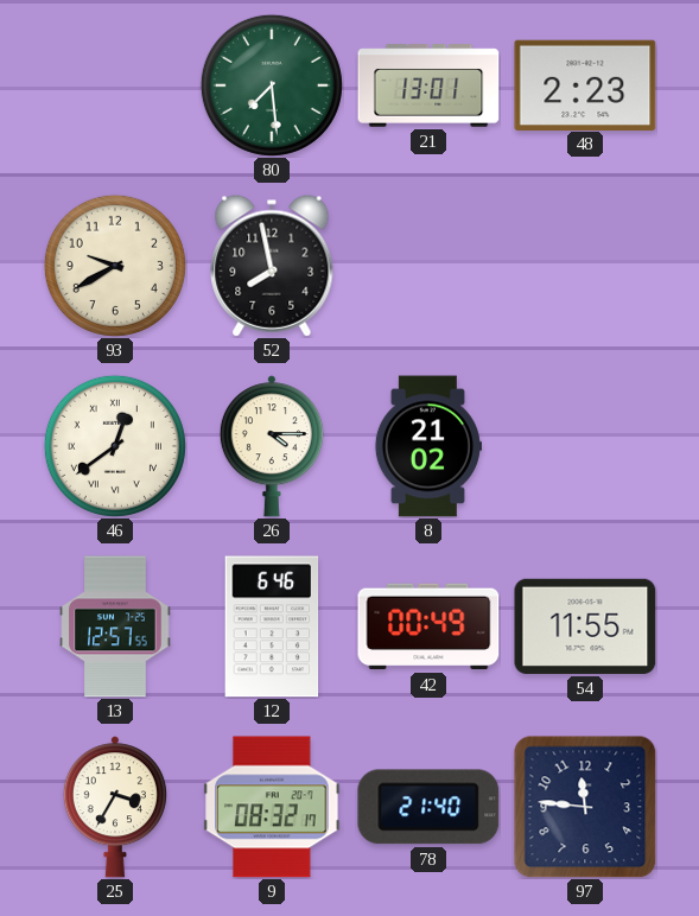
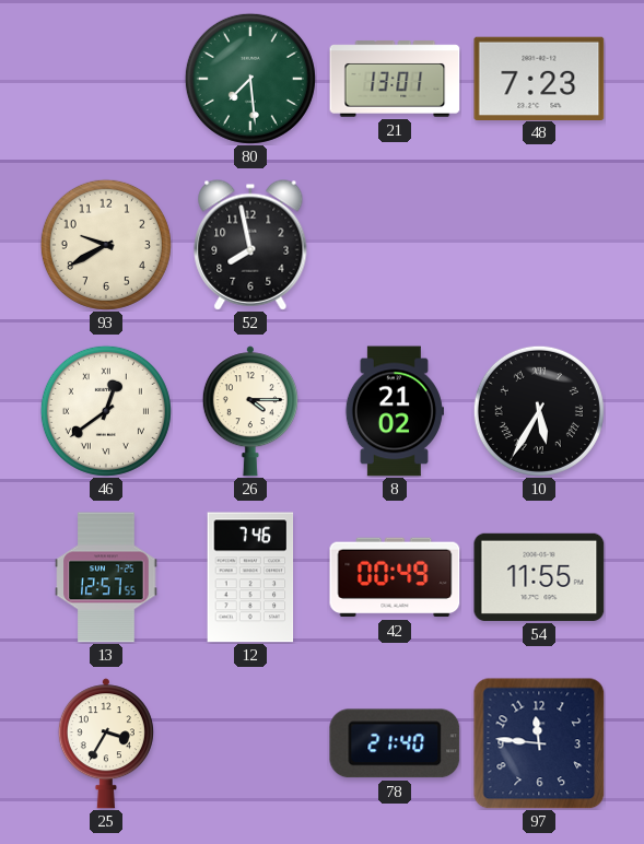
48: 2:23 -> 7:23 (539, 78)
10: none -> 5:35 (539, 411)
12: 6:46 -> 7:46 (250, 577)
9: 08:32 -> none (272, 807)
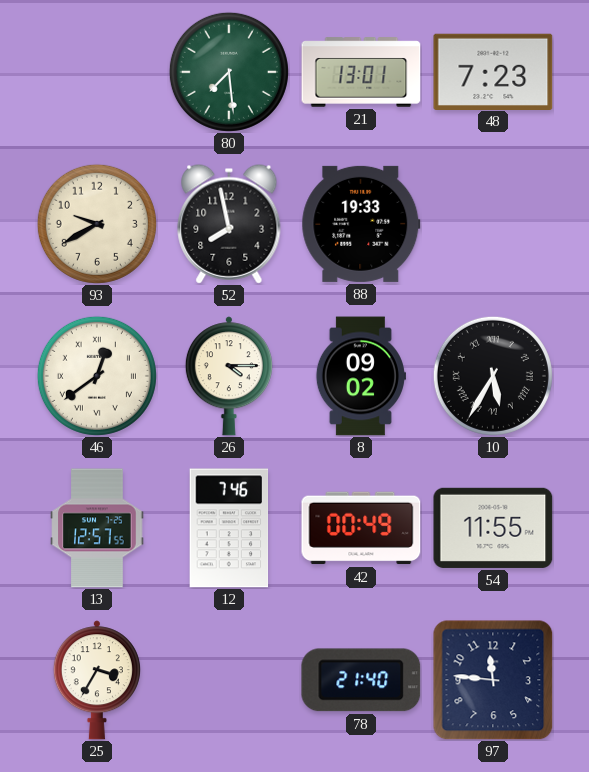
88: none -> 19:33 (361, 224)
8: 21:02 -> 09:02 (360, 376)
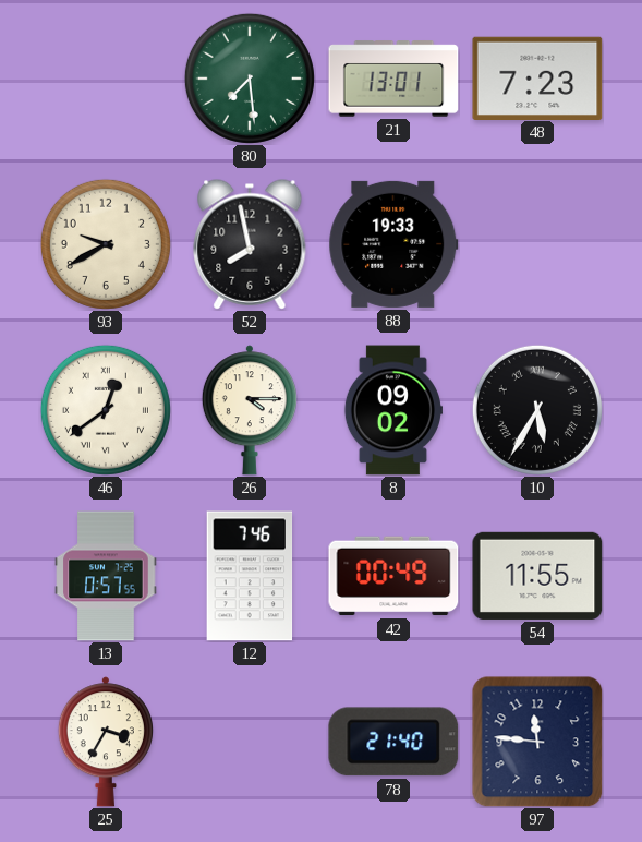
13: 12:57 -> 0:57 (106, 576)
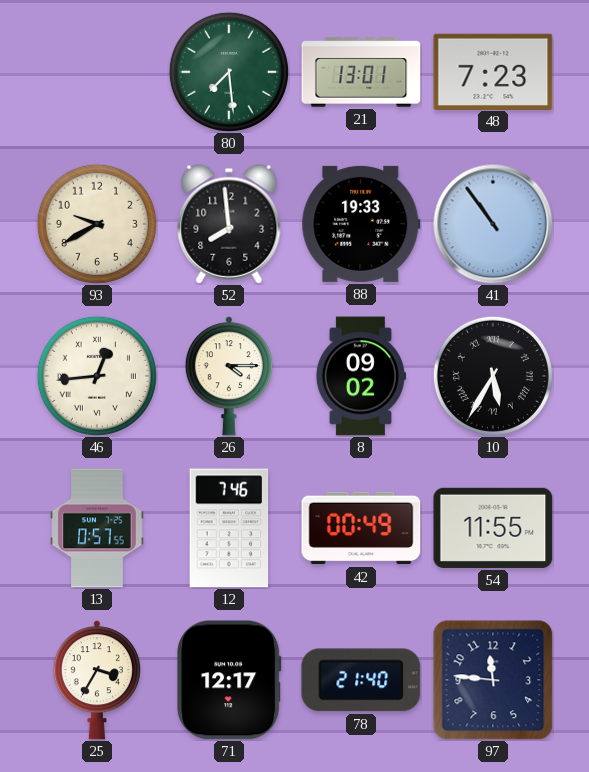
52: 7:58 -> 7:59 (229, 224)
41: none -> 10:54 (493, 224)
46: 12:39 -> 12:44 (97, 376)
71: none -> 12:17 (229, 680)
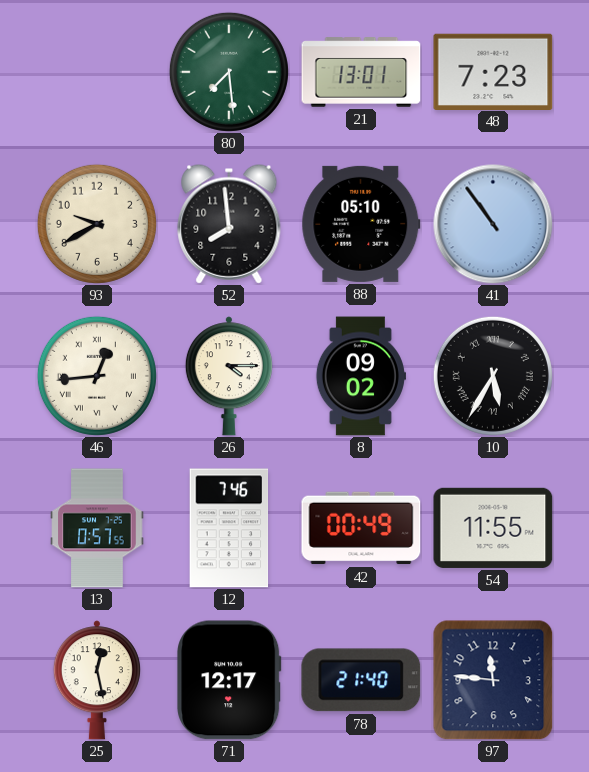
88: 19:33 -> 05:10 (361, 224)
25: 3:35 -> 12:28 (97, 680)
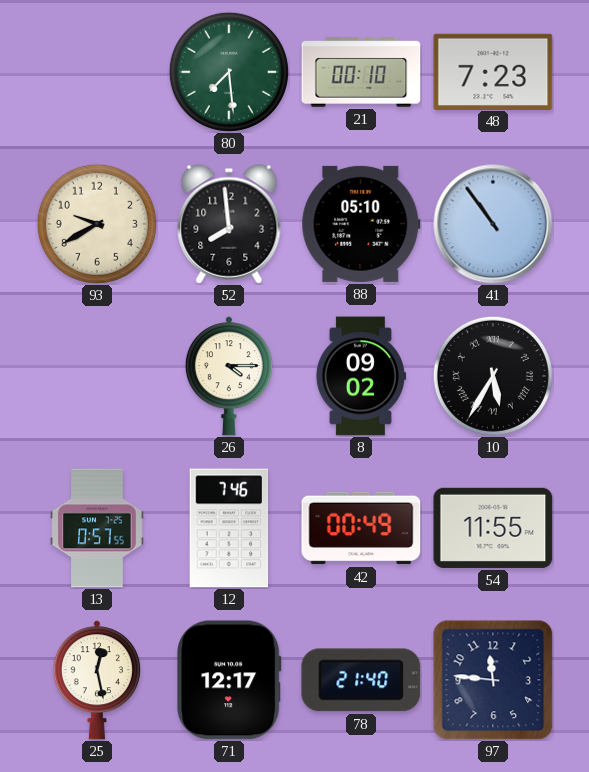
21: 13:01 -> 00:10 (361, 72)
46: 12:44 -> none (97, 376)
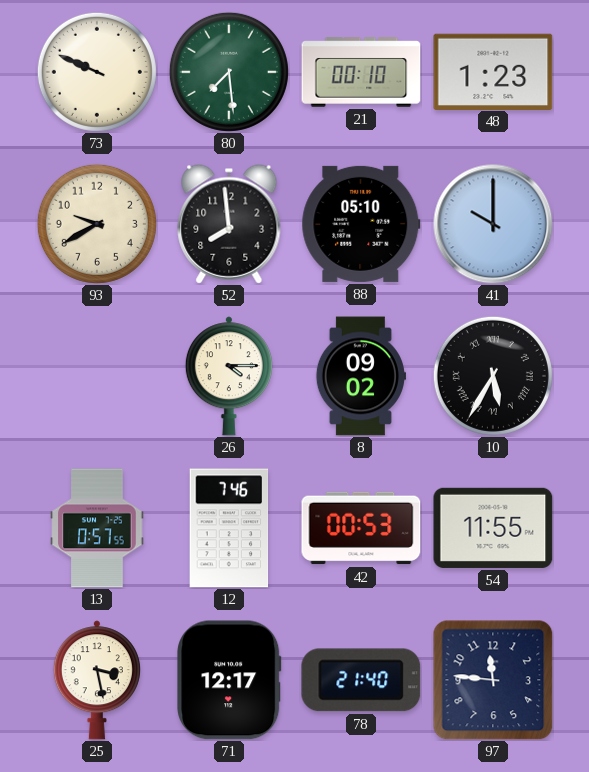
73: none -> 9:49 (97, 72)
48: 7:23 -> 1:23 (493, 71)
41: 10:54 -> 10:00 (493, 224)
42: 00:49 -> 00:53 (361, 528)
25: 12:28 -> 3:28 (97, 680)
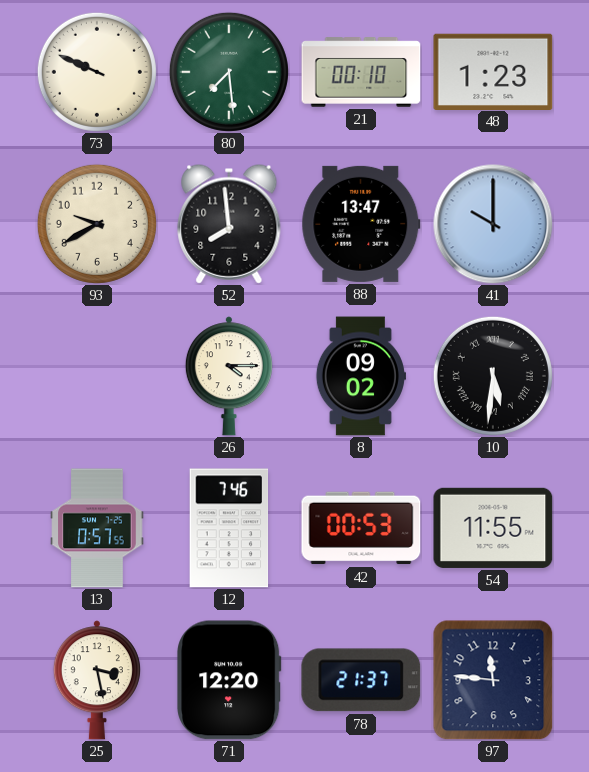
88: 05:10 -> 13:47 (361, 224)
10: 5:35 -> 5:31 (493, 376)
71: 12:17 -> 12:20 (229, 680)
78: 21:40 -> 21:37 (361, 680)
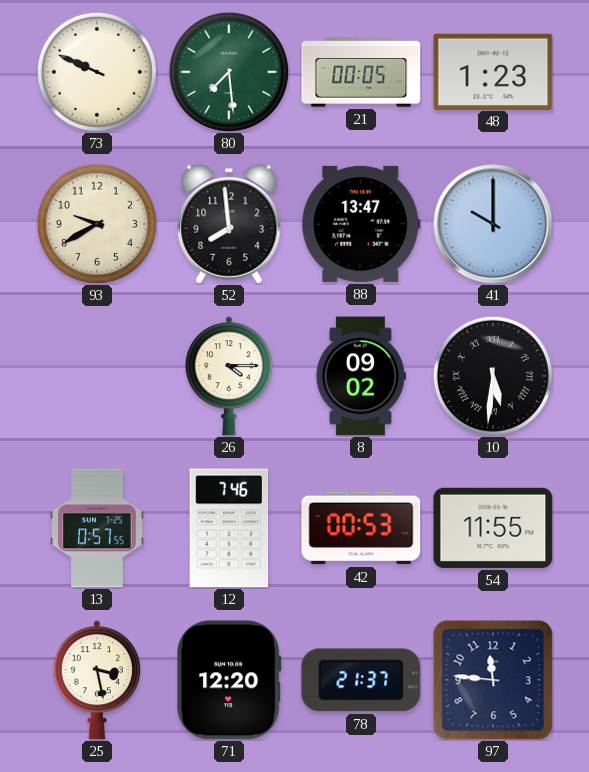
21: 00:10 -> 00:05 (361, 72)
